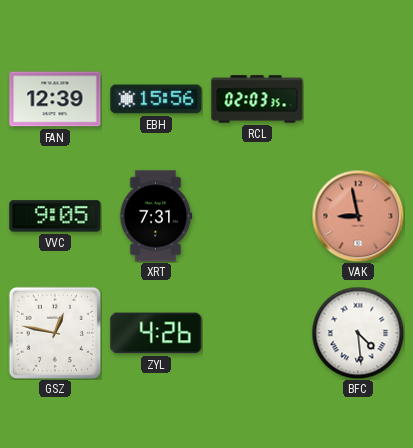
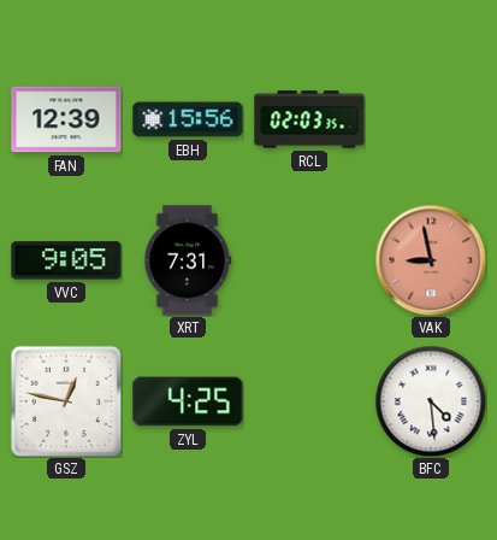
ZYL: 4:26 -> 4:25 (188, 401)
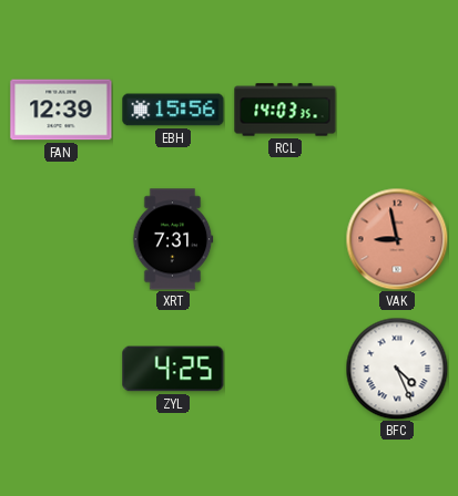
RCL: 02:03 -> 14:03 (285, 110)
VVC: 9:05 -> none (66, 260)
GSZ: 12:47 -> none (66, 401)
BFC: 4:29 -> 4:26 (397, 369)
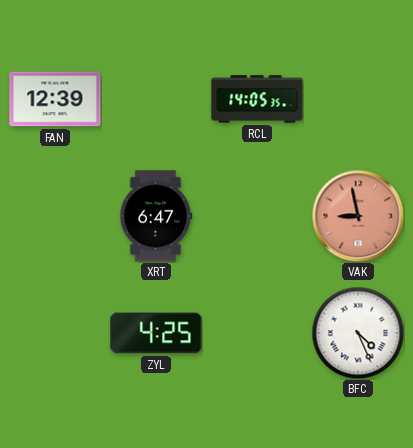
EBH: 15:56 -> none (173, 110)
RCL: 14:03 -> 14:05 (257, 99)
XRT: 7:31 -> 6:47 (156, 216)
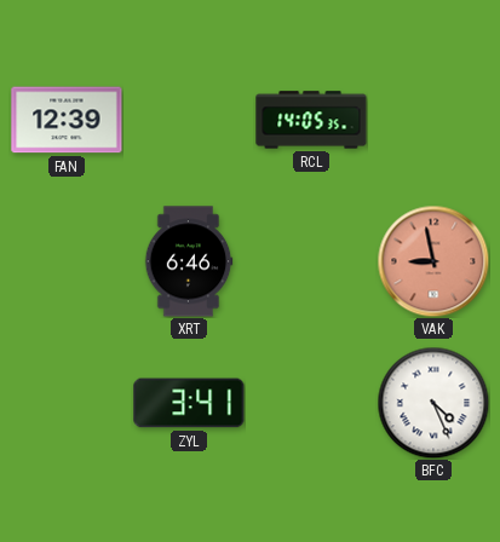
XRT: 6:47 -> 6:46 (189, 261)
ZYL: 4:25 -> 3:41 (189, 403)
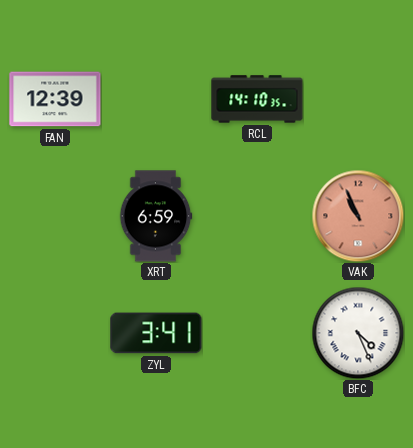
RCL: 14:05 -> 14:10 (257, 99)
XRT: 6:46 -> 6:59 (156, 216)
VAK: 8:58 -> 10:56 (358, 216)
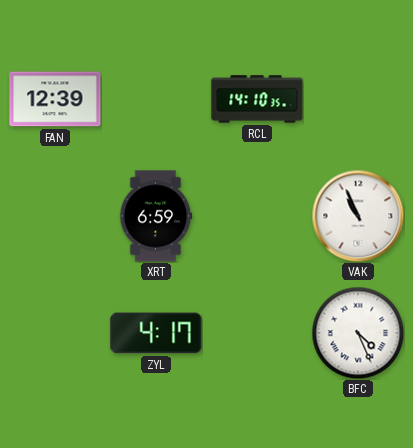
VAK dial: salmon -> white (358, 216)
ZYL: 3:41 -> 4:17 (156, 333)
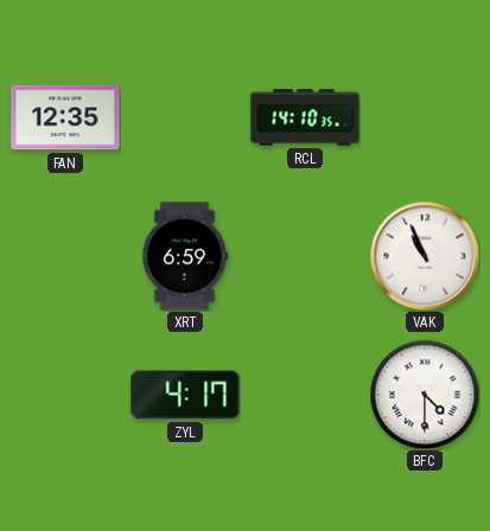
FAN: 12:39 -> 12:35 (65, 117)
BFC: 4:26 -> 4:30 (425, 395)
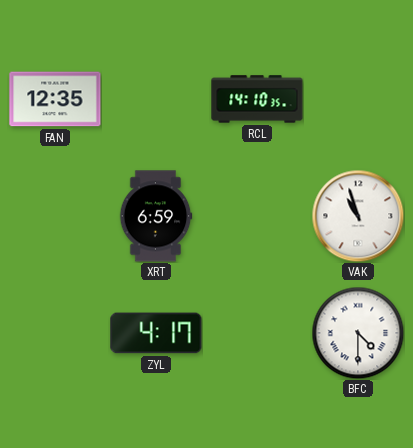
VAK: 10:56 -> 10:57 (358, 216)
